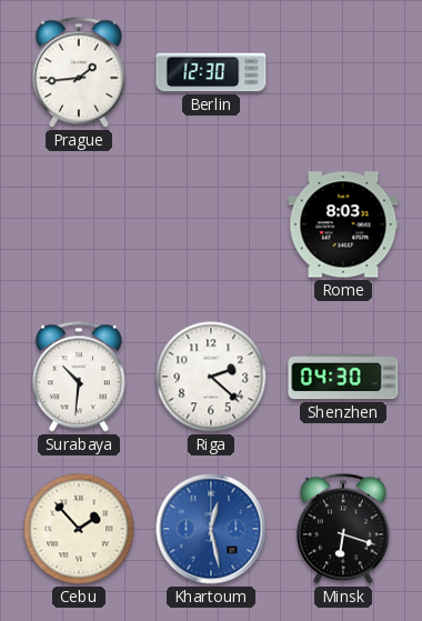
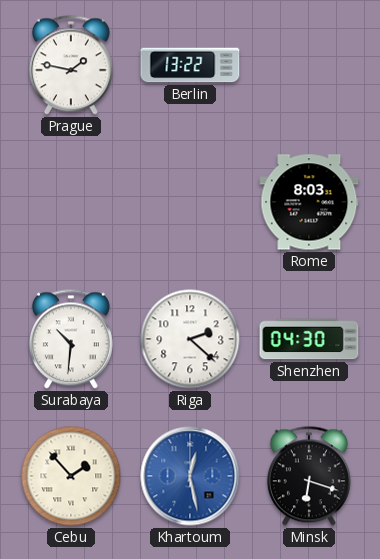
Prague: 1:44 -> 1:47 (71, 65)
Berlin: 12:30 -> 13:22 (190, 65)
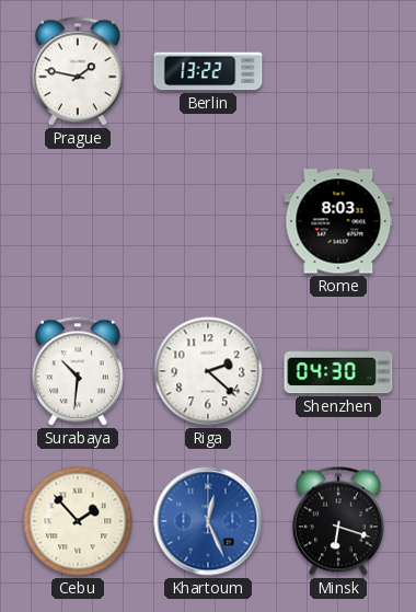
Khartoum: 12:28 -> 12:26 (208, 521)
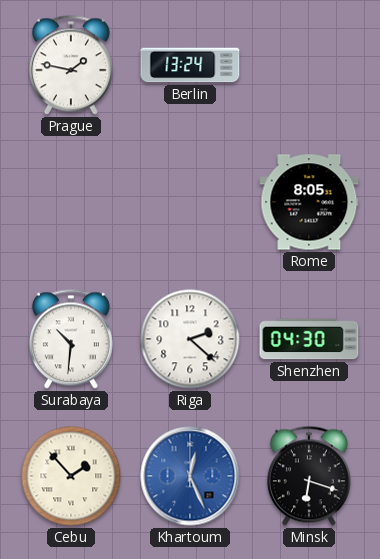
Berlin: 13:22 -> 13:24 (190, 65)
Rome: 8:03 -> 8:05 (309, 202)
